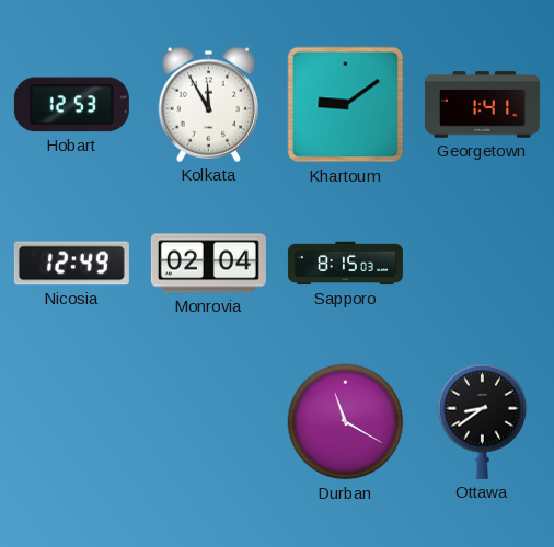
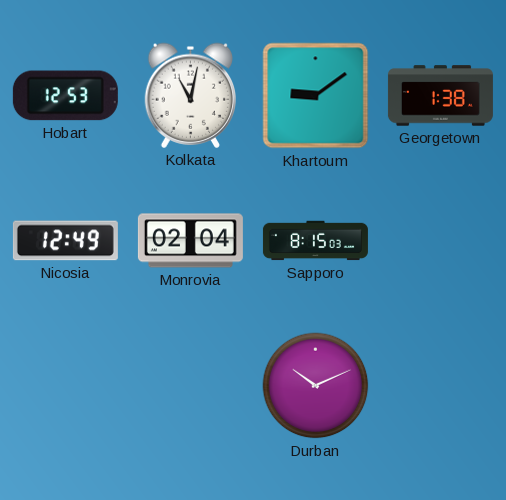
Kolkata: 11:55 -> 11:02 (191, 95)
Georgetown: 1:41 -> 1:38 (440, 96)
Durban: 11:20 -> 10:11 (316, 386)
Ottawa: 8:39 -> none (483, 421)
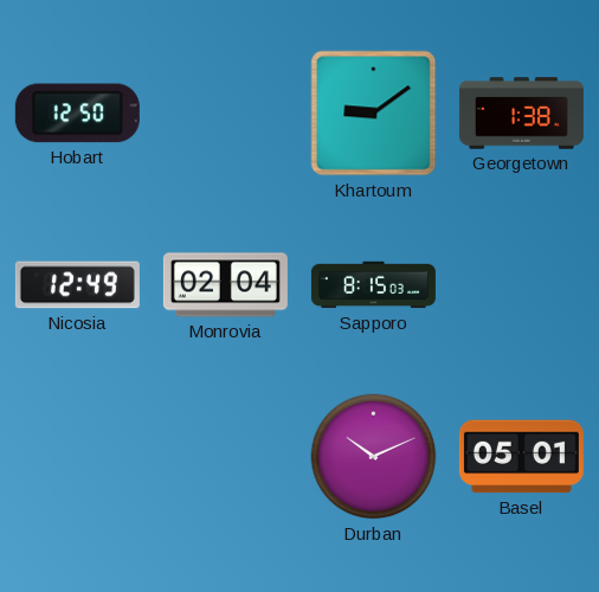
Hobart: 12:53 -> 12:50 (77, 114)
Kolkata: 11:02 -> none (191, 95)
Basel: none -> 05:01 (521, 457)
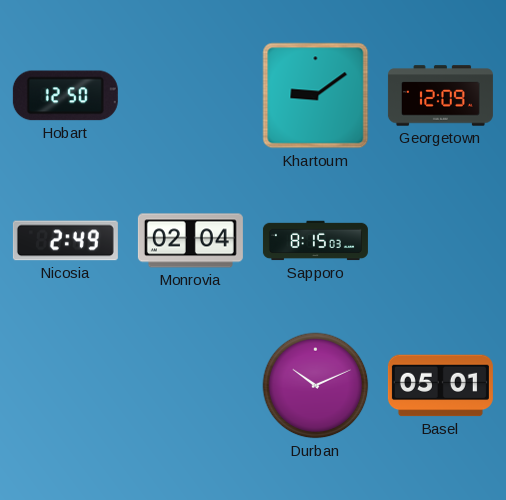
Georgetown: 1:38 -> 12:09 (440, 96)
Nicosia: 12:49 -> 2:49 (65, 241)
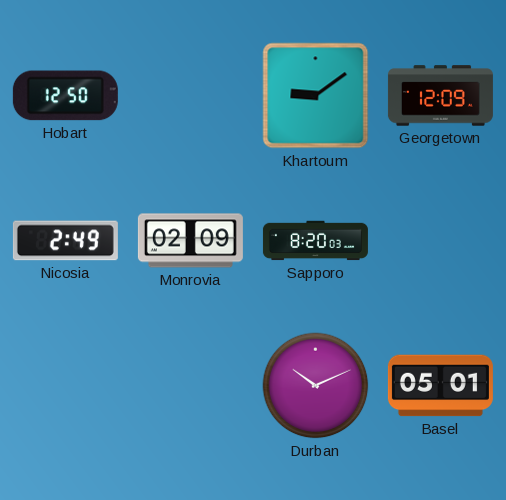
Monrovia: 02:04 -> 02:09 (190, 241)
Sapporo: 8:15 -> 8:20 (315, 241)
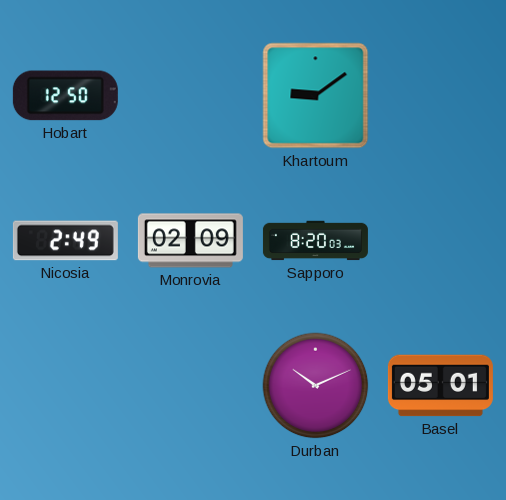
Georgetown: 12:09 -> none (440, 96)
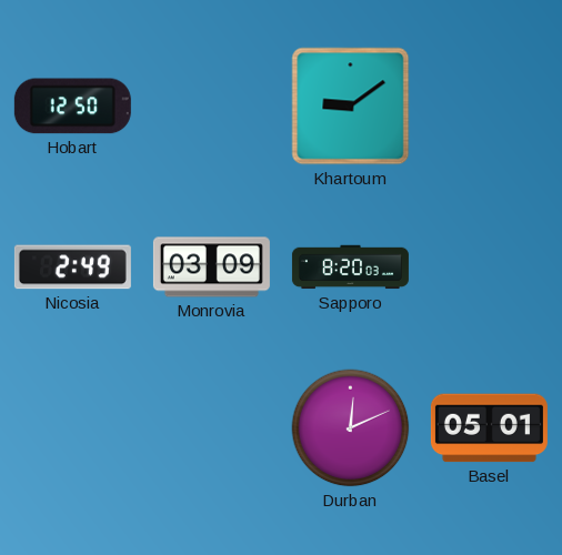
Monrovia: 02:09 -> 03:09 (211, 268)
Durban: 10:11 -> 12:11 (351, 428)
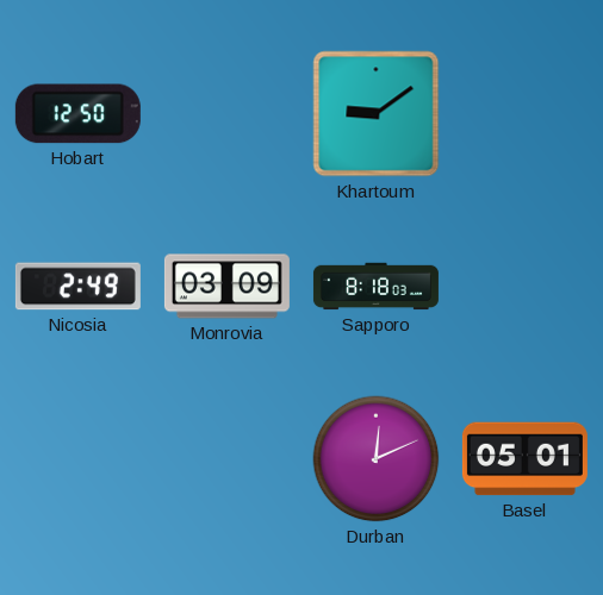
Sapporo: 8:20 -> 8:18 (375, 287)
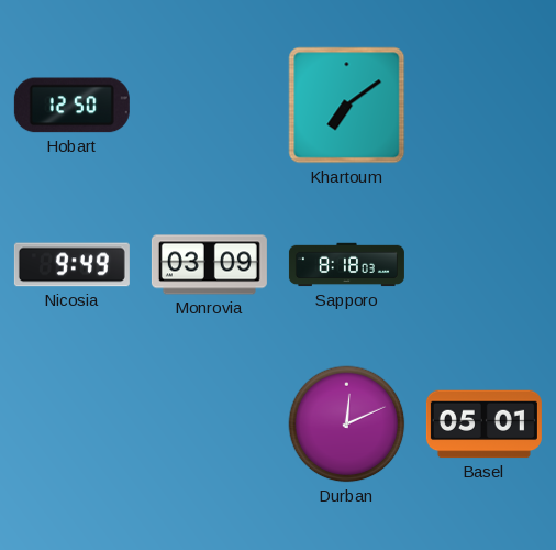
Khartoum: 9:09 -> 7:09 (347, 106)
Nicosia: 2:49 -> 9:49 (71, 265)
